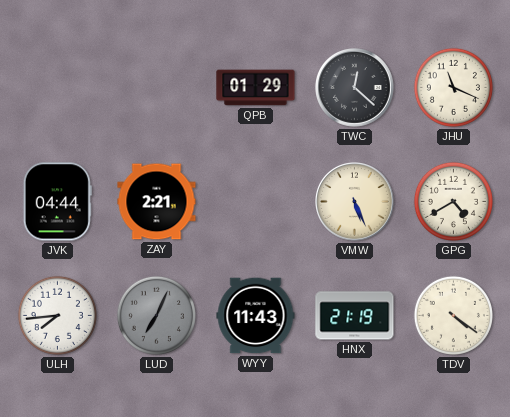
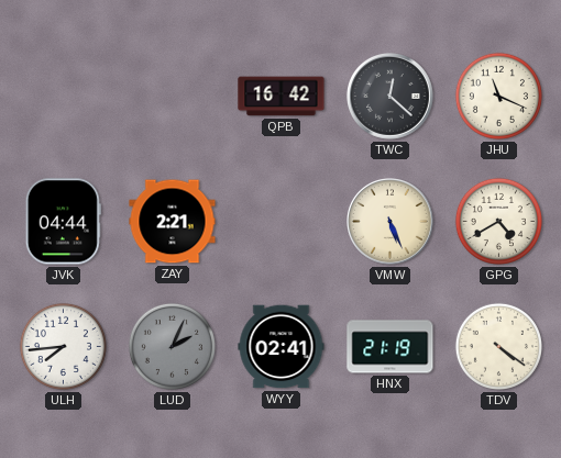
QPB: 01:29 -> 16:42 (282, 97)
LUD: 7:04 -> 2:04 (172, 346)
WYY: 11:43 -> 02:41 (282, 347)
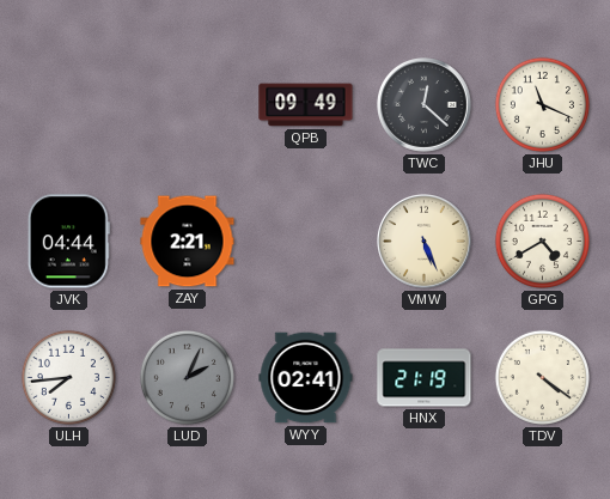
QPB: 16:42 -> 09:49 (306, 105)
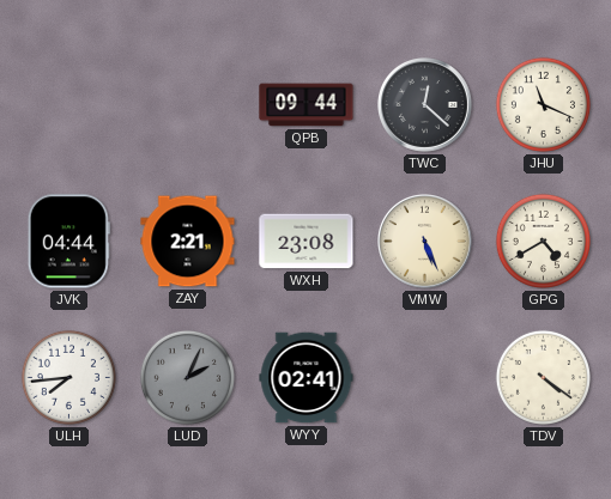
QPB: 09:49 -> 09:44 (307, 105)
WXH: none -> 23:08 (307, 242)
HNX: 21:19 -> none (425, 378)
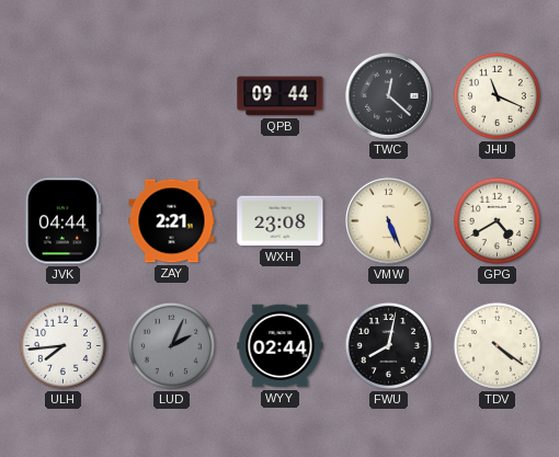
WYY: 02:41 -> 02:44 (281, 346)
FWU: none -> 8:02 (388, 345)
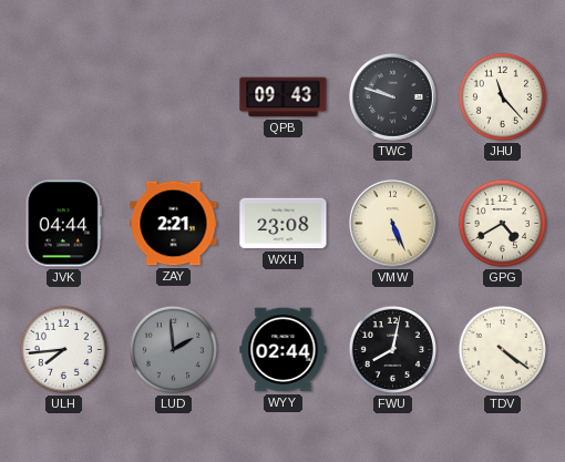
QPB: 09:44 -> 09:43 (284, 97)
TWC: 12:22 -> 9:48 (393, 97)
JHU: 11:19 -> 11:23 (502, 96)
LUD: 2:04 -> 1:59 (173, 349)
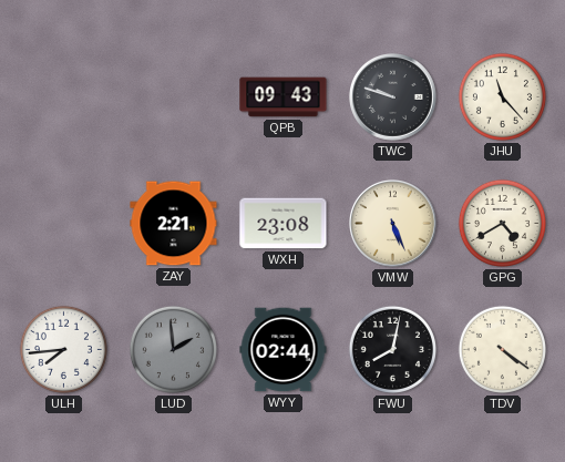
JVK: 04:44 -> none (63, 224)
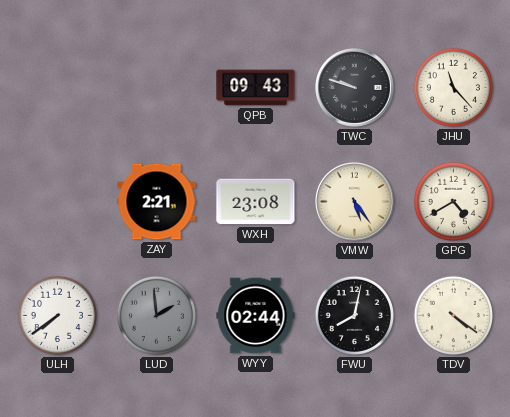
VMW: 5:26 -> 5:24 (355, 202)
ULH: 7:44 -> 7:39 (57, 315)
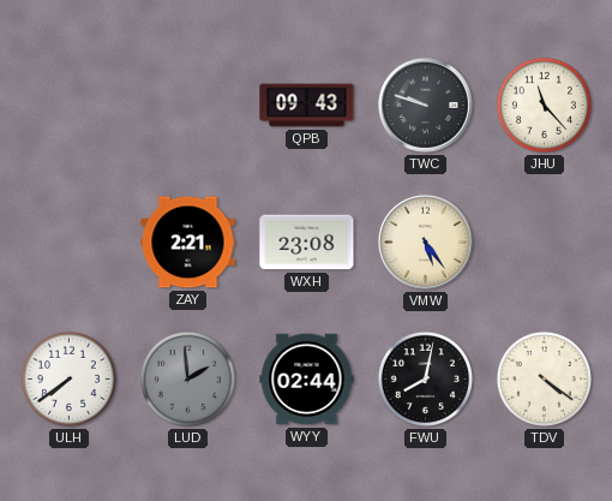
GPG: 4:40 -> none (453, 201)
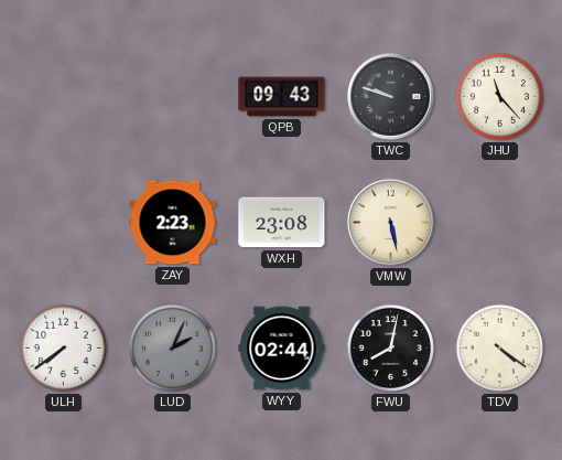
ZAY: 2:21 -> 2:23 (173, 223)
VMW: 5:24 -> 5:28 (391, 223)
LUD: 1:59 -> 2:04 (172, 347)
